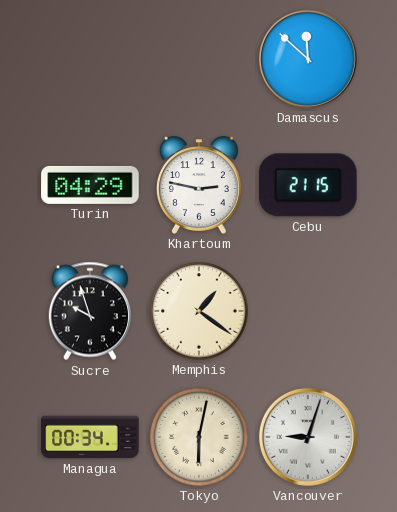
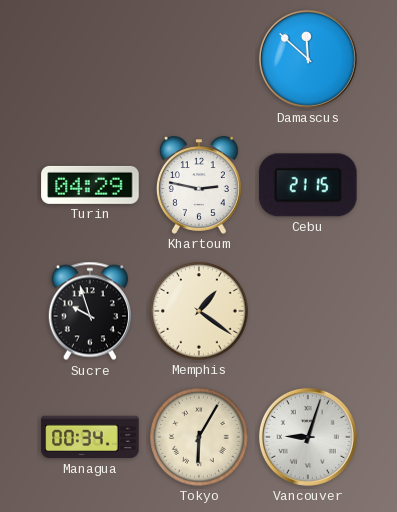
Tokyo: 6:02 -> 6:05 (199, 437)
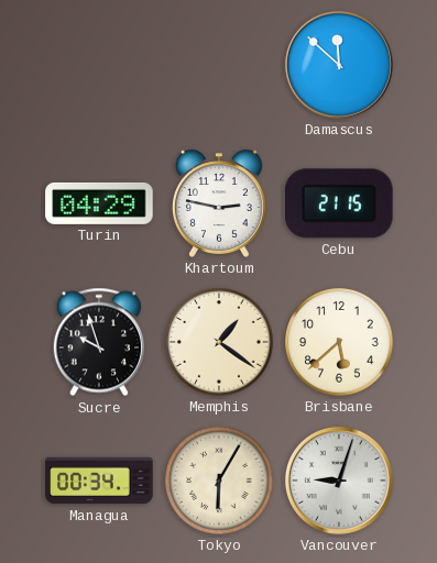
Brisbane: none -> 5:38 (339, 342)
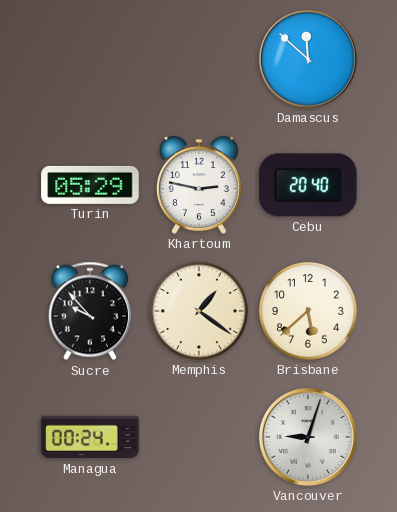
Turin: 04:29 -> 05:29 (90, 185)
Cebu: 21:15 -> 20:40 (309, 185)
Sucre: 9:57 -> 9:53 (89, 311)
Managua: 00:34 -> 00:24 (90, 437)
Tokyo: 6:05 -> none (219, 481)
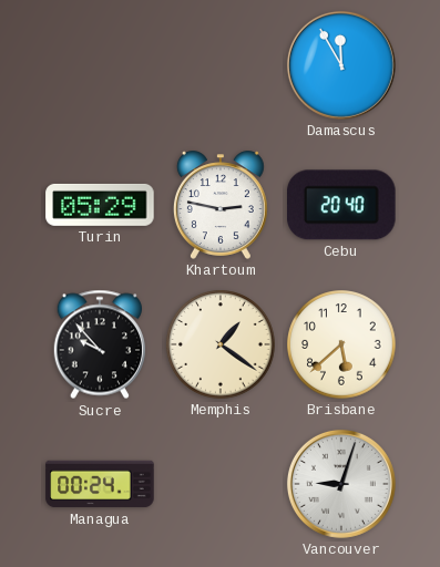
Damascus: 11:52 -> 11:55 (341, 65)
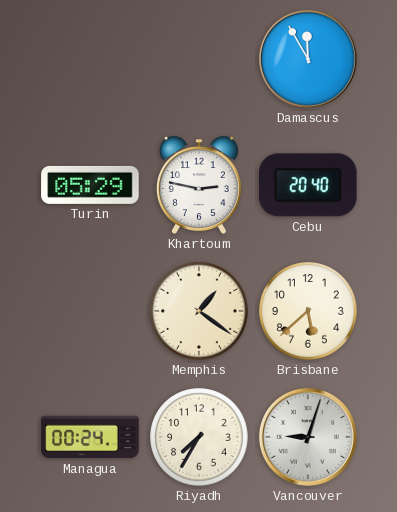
Sucre: 9:53 -> none (99, 344)
Riyadh: none -> 7:35 (199, 437)
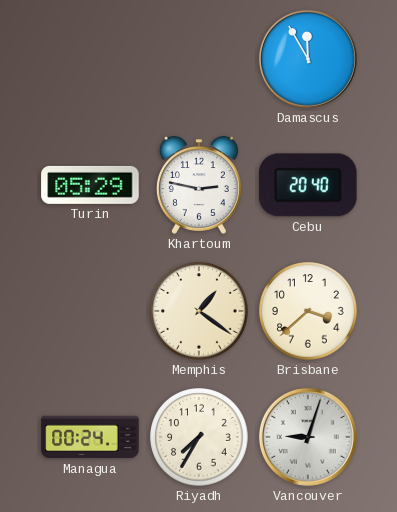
Brisbane: 5:38 -> 3:38 (308, 311)
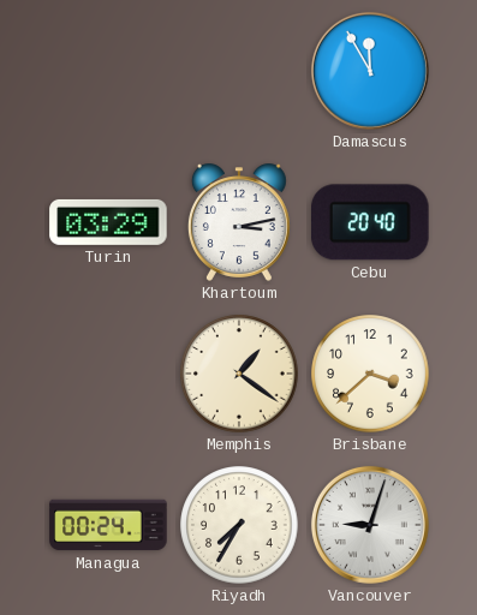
Turin: 05:29 -> 03:29 (108, 222)
Khartoum: 2:47 -> 3:13 (239, 222)
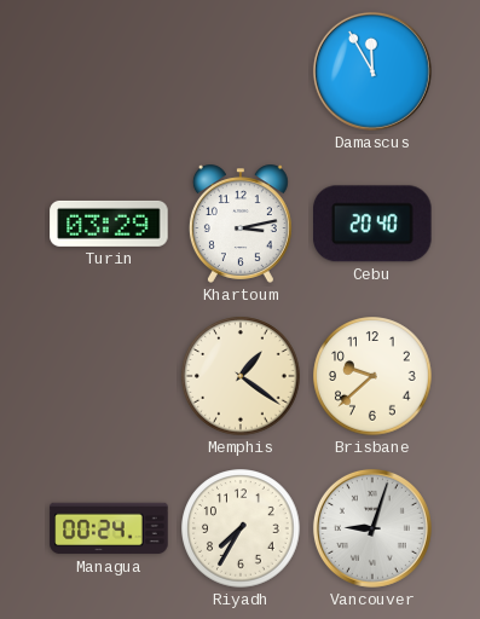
Brisbane: 3:38 -> 9:38 (372, 376)
